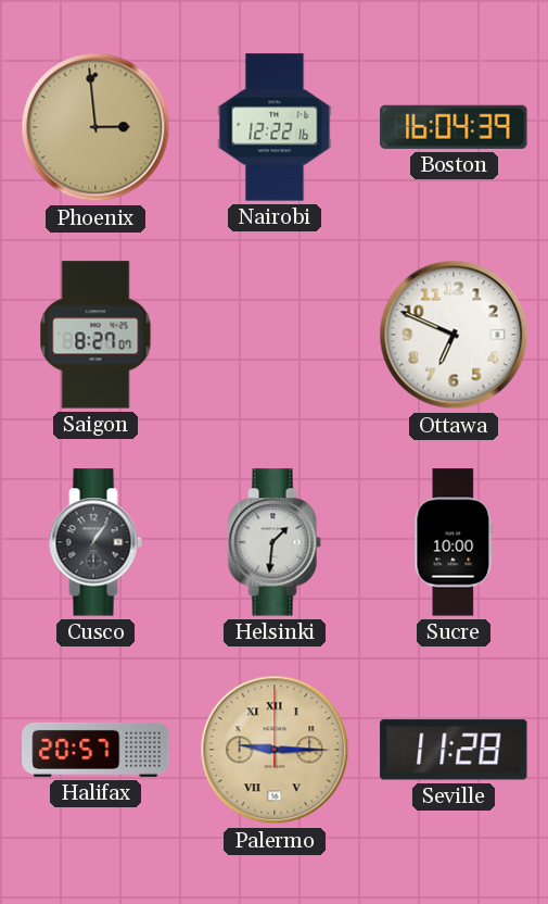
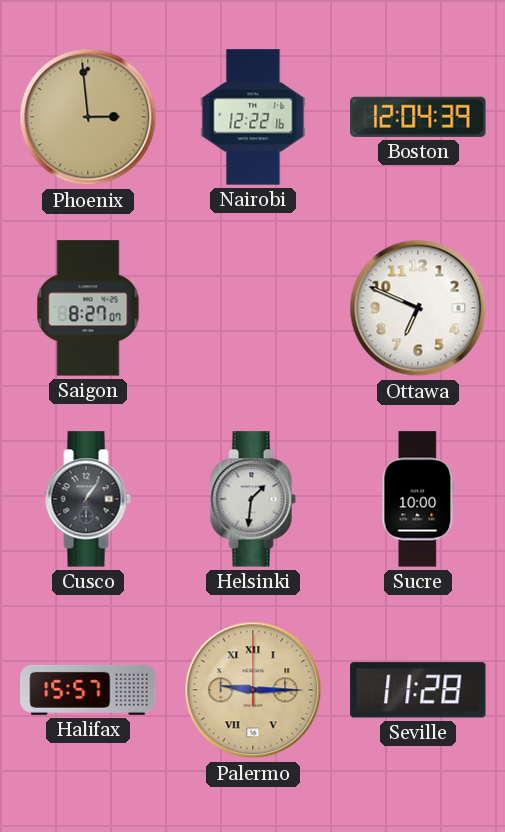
Boston: 16:04 -> 12:04 (418, 117)
Halifax: 20:57 -> 15:57 (88, 690)
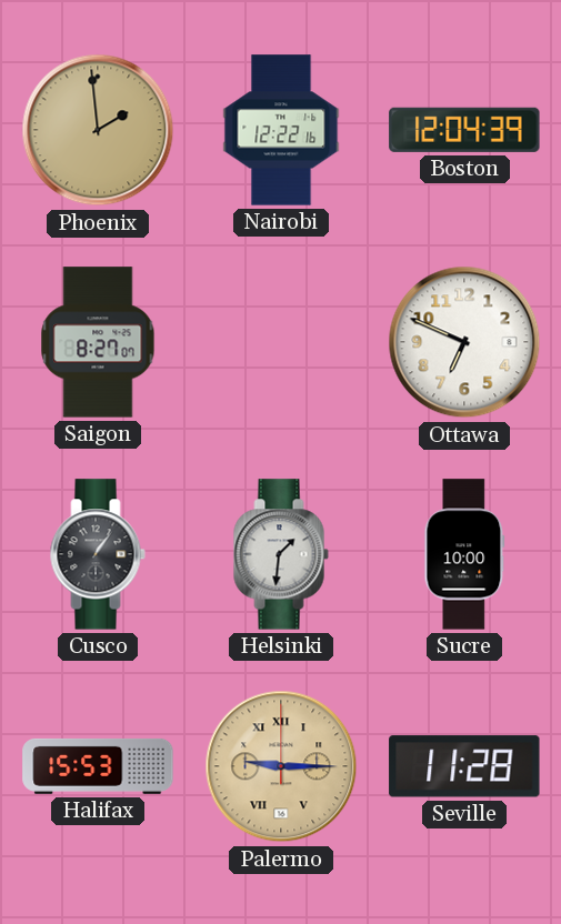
Phoenix: 2:59 -> 1:59 (98, 130)
Halifax: 15:57 -> 15:53 (98, 766)
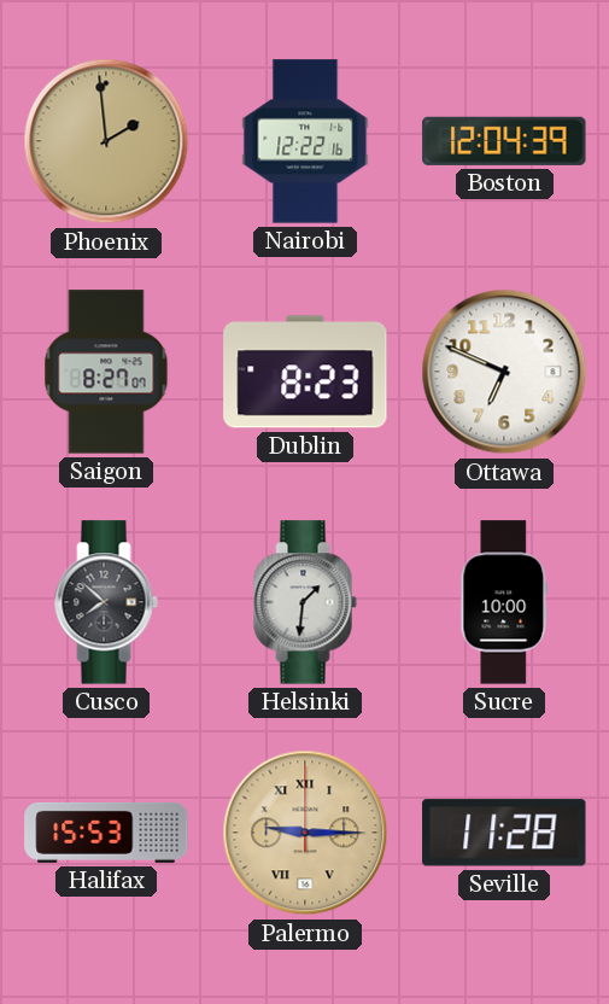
Dublin: none -> 8:23 (305, 372)
Cusco: 1:06 -> 7:52 (106, 602)
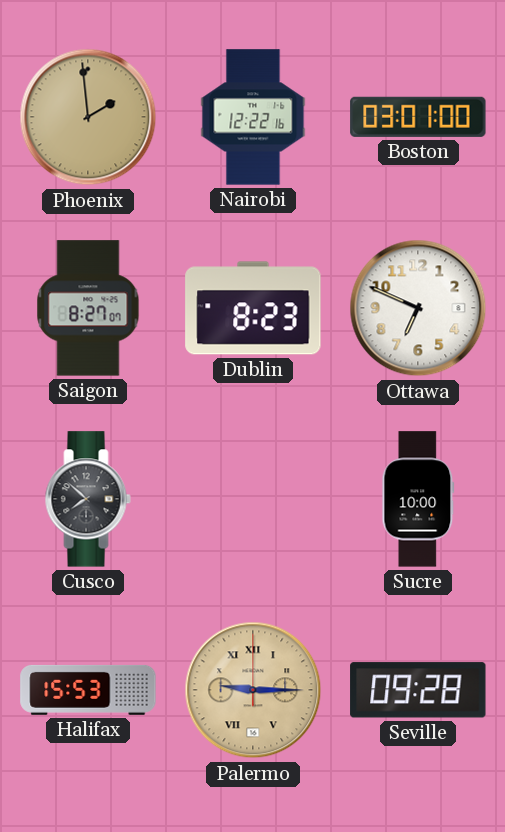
Boston: 12:04 -> 03:01 (418, 117)
Helsinki: 1:31 -> none (305, 602)
Seville: 11:28 -> 09:28 (418, 690)
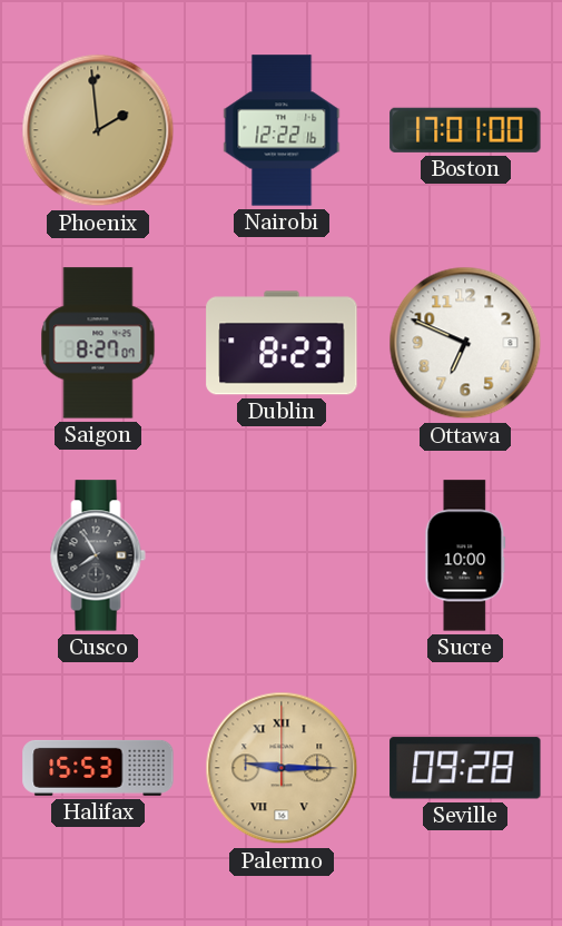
Boston: 03:01 -> 17:01 (465, 130)
Cusco: 7:52 -> 7:55 (98, 555)
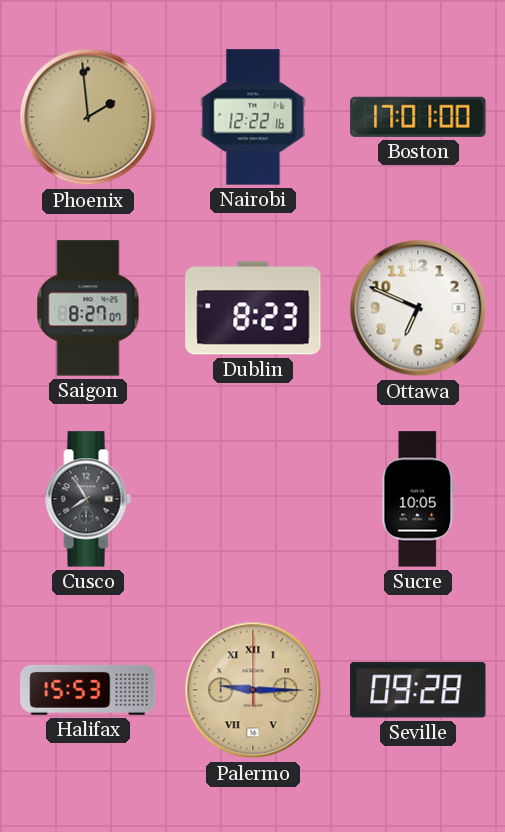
Sucre: 10:00 -> 10:05 (418, 499)
